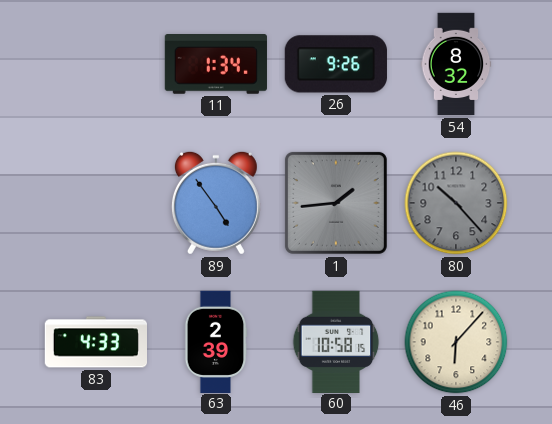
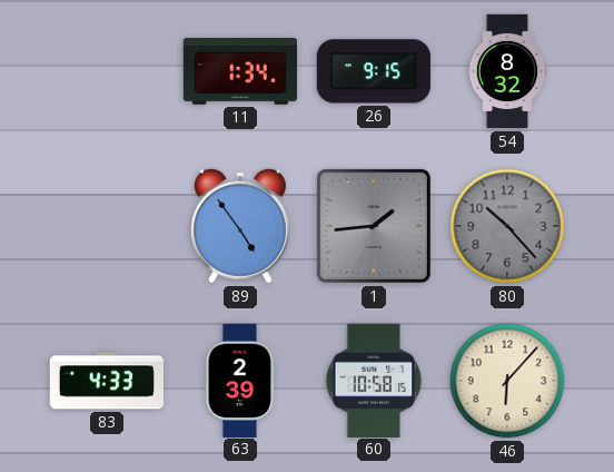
26: 9:26 -> 9:15 (374, 71)
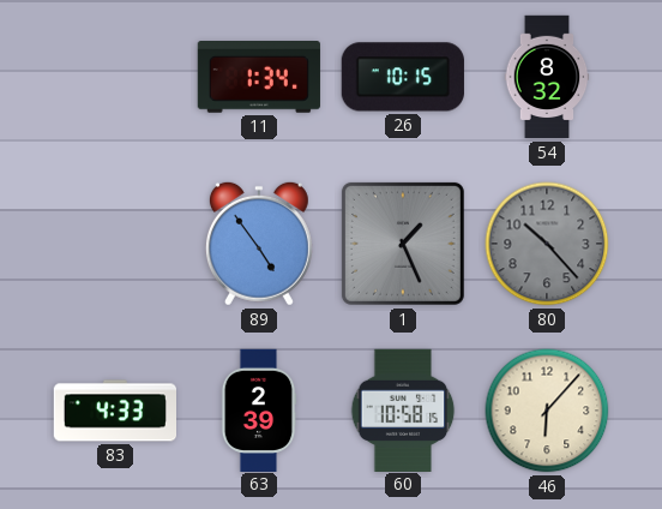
26: 9:15 -> 10:15 (403, 77)
1: 1:44 -> 1:26 (403, 244)
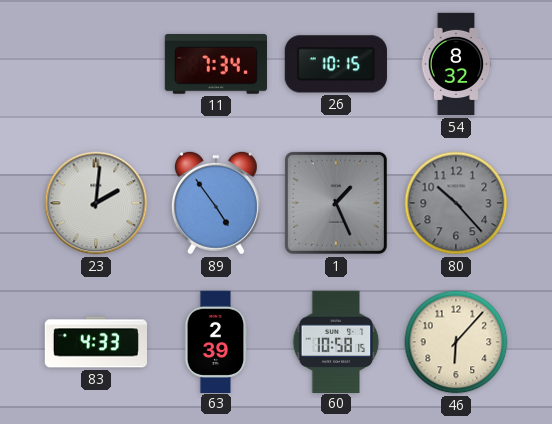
11: 1:34 -> 7:34 (216, 65)
23: none -> 2:01 (96, 203)
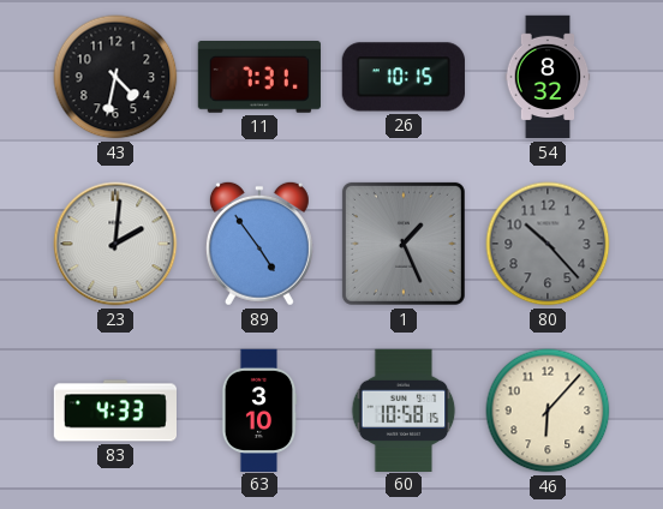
43: none -> 4:32 (115, 77)
11: 7:34 -> 7:31 (259, 78)
63: 2:39 -> 3:10 (259, 409)
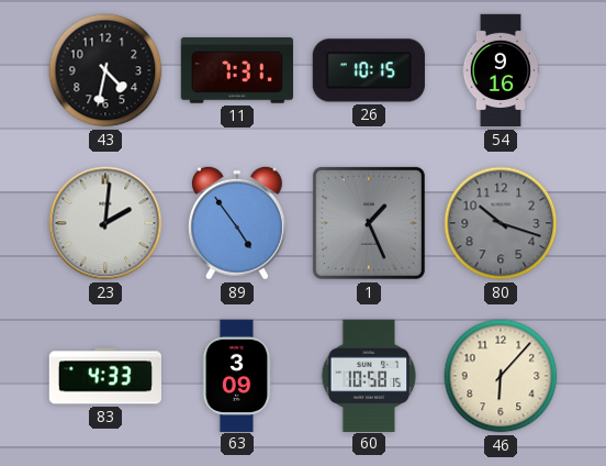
54: 8:32 -> 9:16 (501, 70)
80: 10:23 -> 10:18 (501, 223)
63: 3:10 -> 3:09 (237, 375)
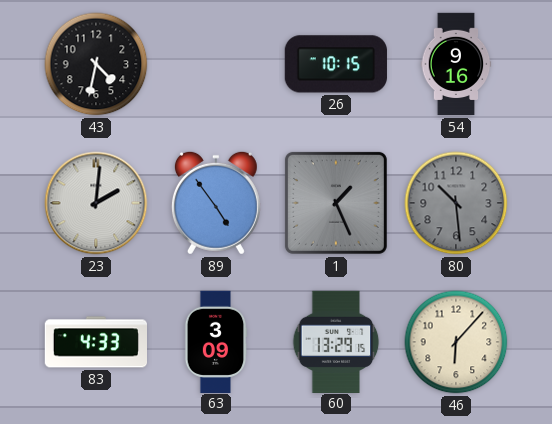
11: 7:31 -> none (237, 71)
80: 10:18 -> 10:29 (456, 203)
60: 10:58 -> 13:29 (336, 341)
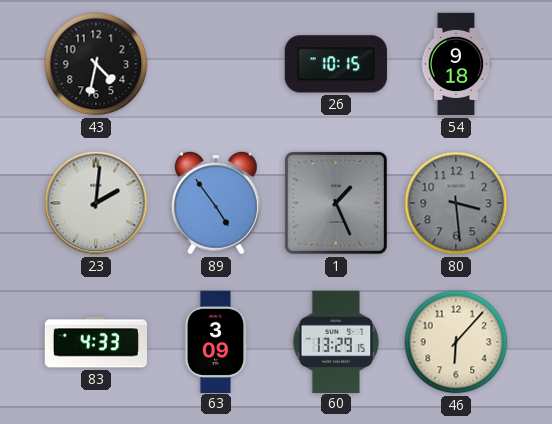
54: 9:16 -> 9:18 (456, 64)
80: 10:29 -> 3:29 (456, 203)
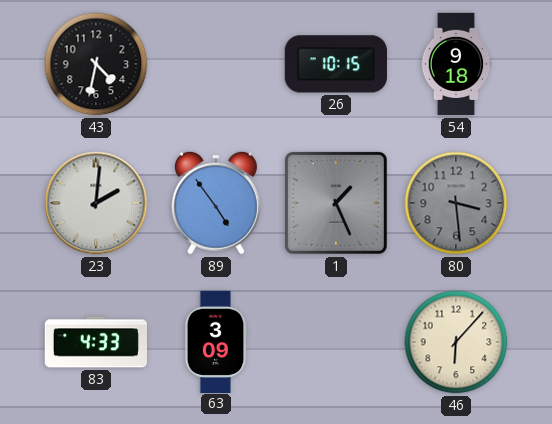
60: 13:29 -> none (336, 341)
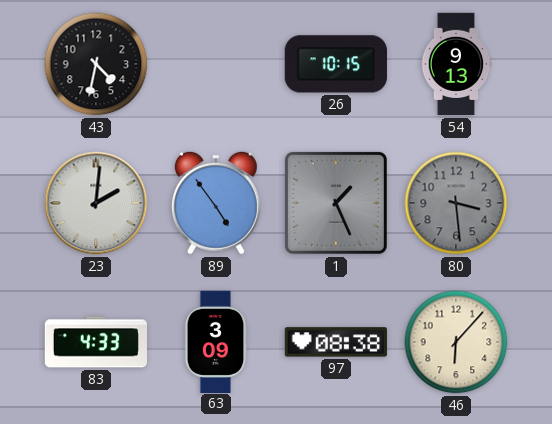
54: 9:18 -> 9:13 (456, 64)
97: none -> 08:38 (336, 342)
